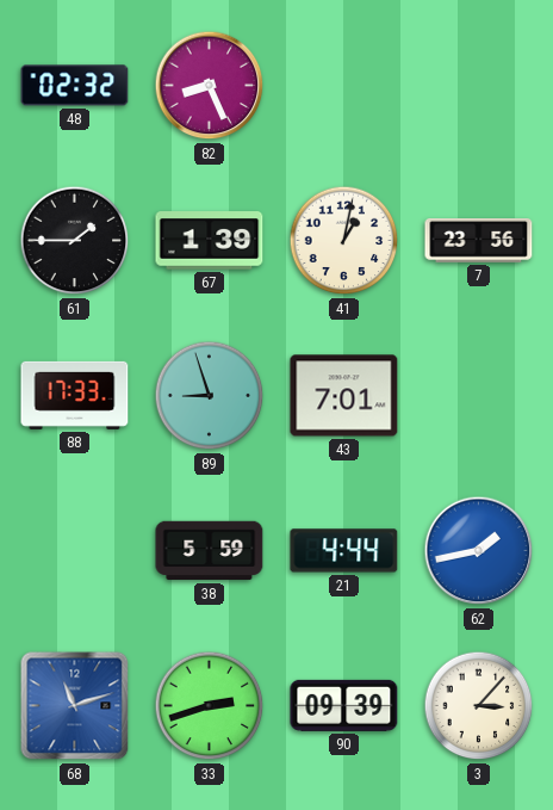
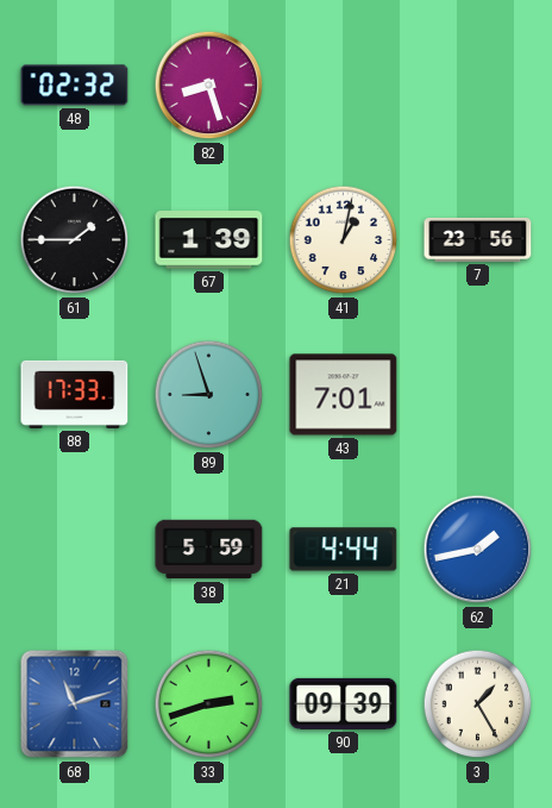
82: 8:26 -> 8:27 (209, 86)
3: 3:07 -> 1:25 (478, 704)
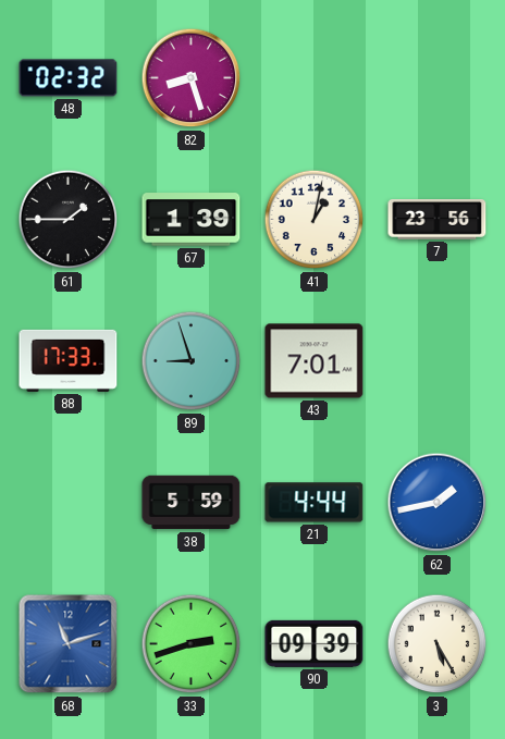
3: 1:25 -> 5:25 (438, 644)
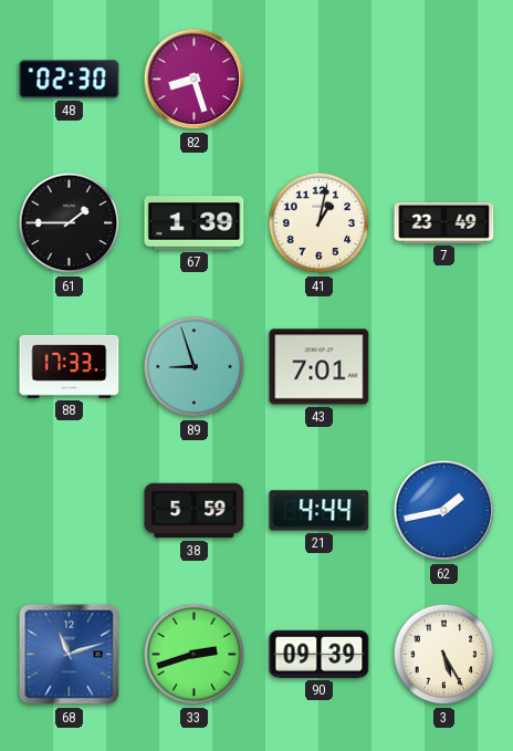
48: 02:32 -> 02:30 (70, 80)
7: 23:56 -> 23:49 (444, 223)
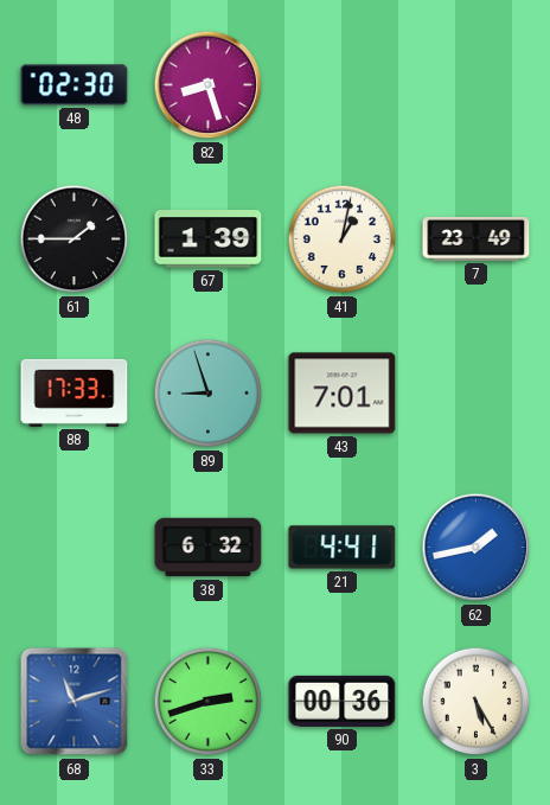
38: 5:59 -> 6:32 (209, 548)
21: 4:44 -> 4:41 (343, 548)
90: 09:39 -> 00:36 (343, 701)
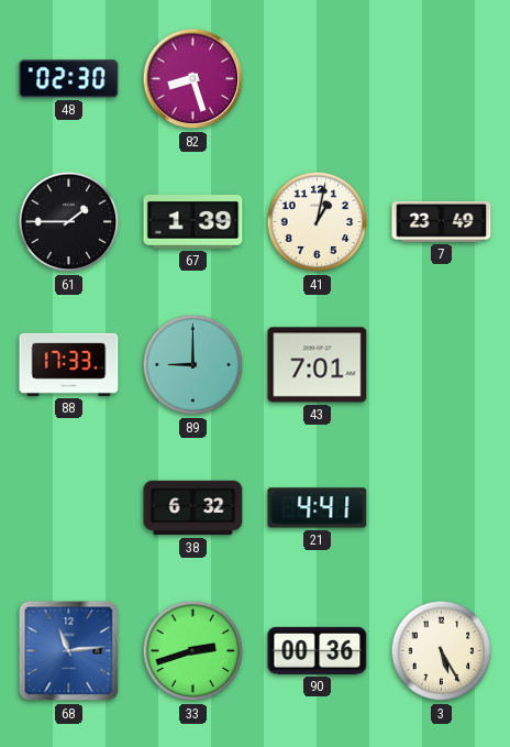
89: 8:57 -> 9:00 (193, 365)
62: 1:43 -> none (477, 548)
68: 11:12 -> 11:14 (69, 651)
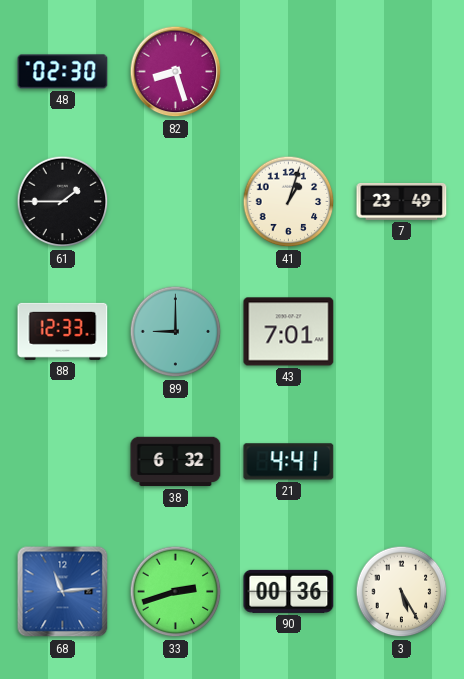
67: 1:39 -> none (193, 222)
41: 1:02 -> 1:03 (289, 202)
88: 17:33 -> 12:33 (63, 331)
